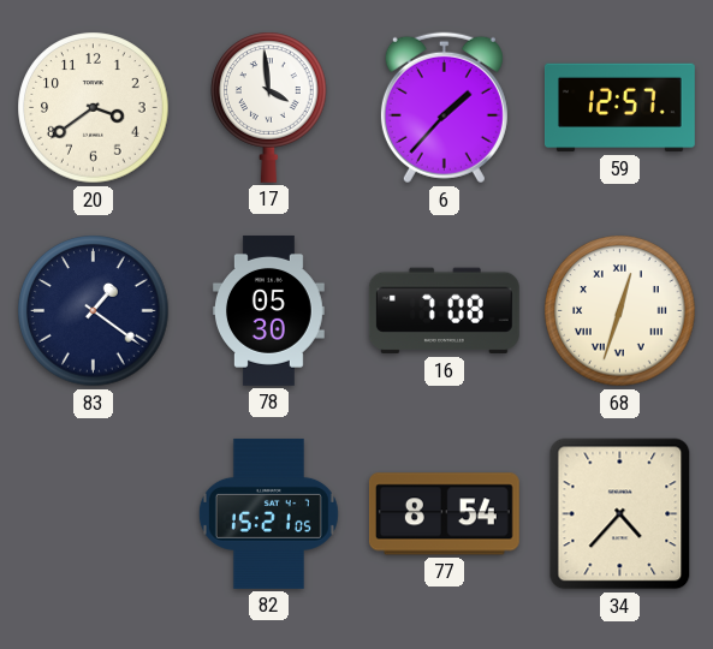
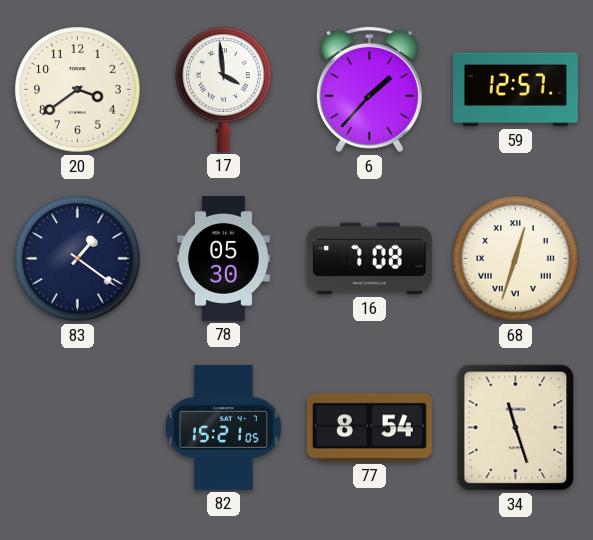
34: 4:37 -> 11:27 (516, 428)
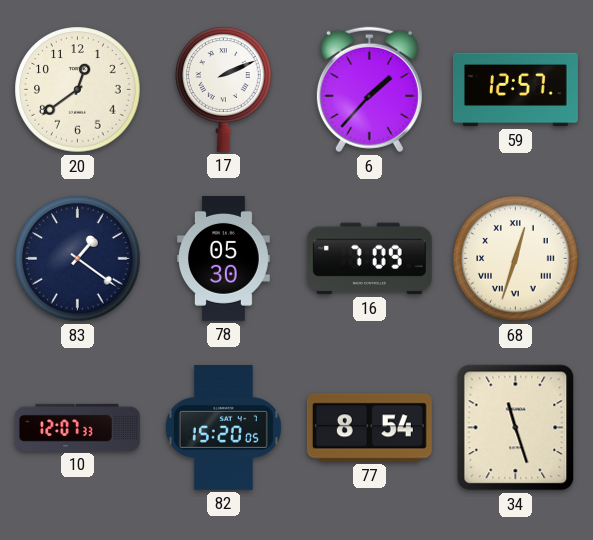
20: 3:39 -> 12:39 (78, 90)
17: 3:59 -> 2:11 (224, 89)
16: 7:08 -> 7:09 (369, 259)
10: none -> 12:07 (77, 427)
82: 15:21 -> 15:20 (223, 427)
